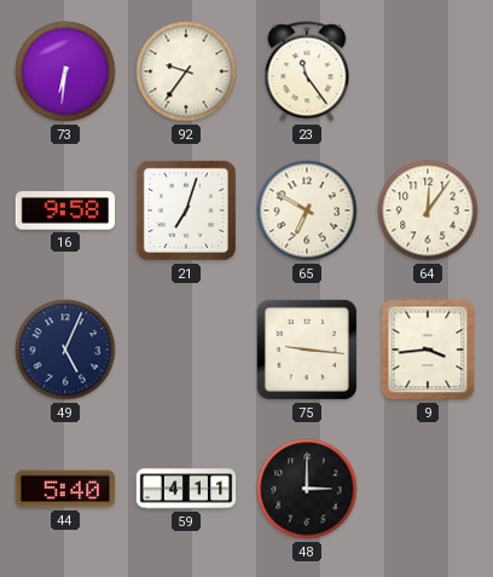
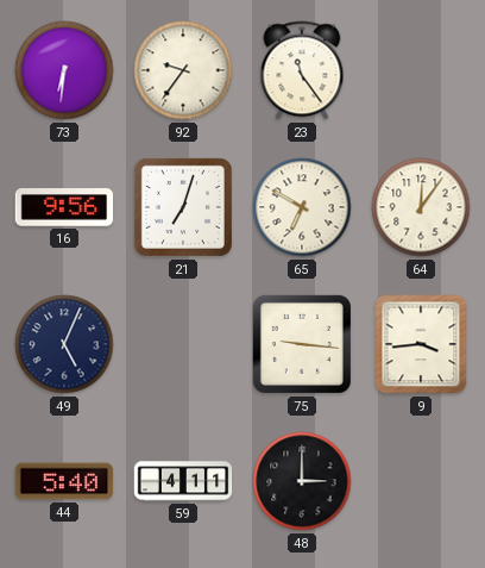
16: 9:58 -> 9:56 (64, 207)
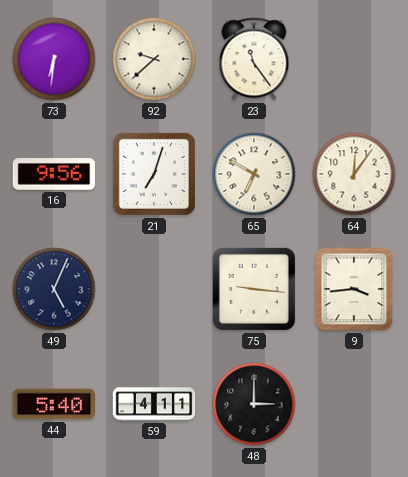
92: 9:36 -> 9:38 (154, 59)
